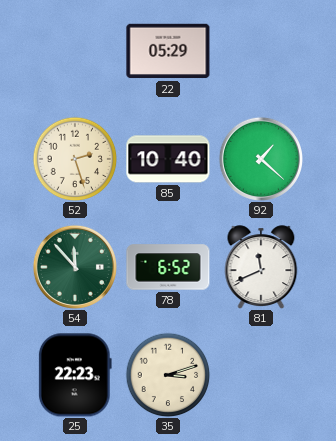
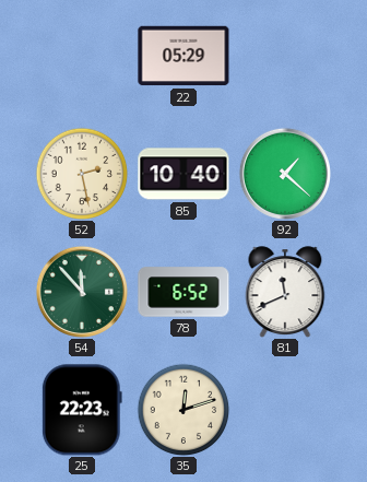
52: 2:27 -> 2:28 (82, 174)
35: 3:12 -> 12:12 (183, 410)
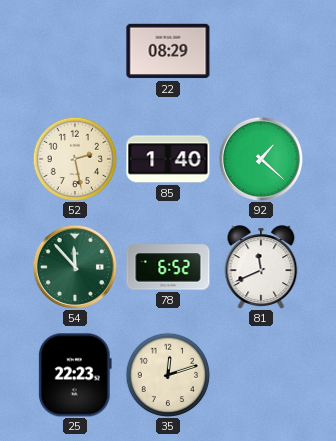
22: 05:29 -> 08:29 (168, 51)
85: 10:40 -> 1:40 (168, 159)
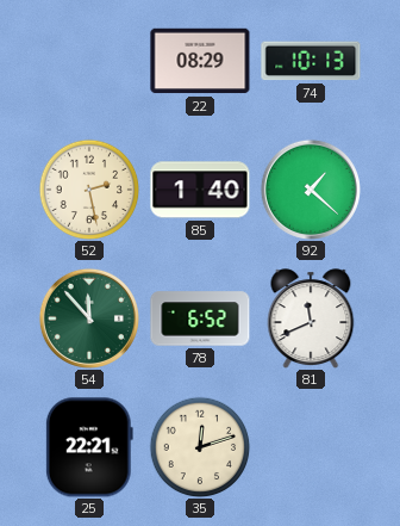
74: none -> 10:13 (311, 61)
25: 22:23 -> 22:21 (89, 447)
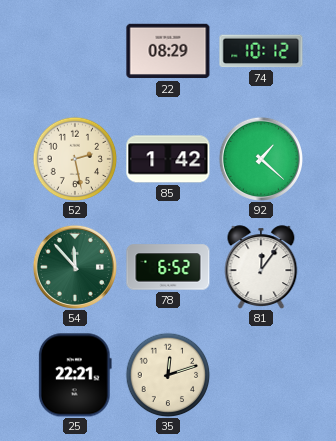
74: 10:13 -> 10:12 (261, 51)
85: 1:40 -> 1:42 (168, 159)
81: 11:41 -> 12:06 (261, 267)
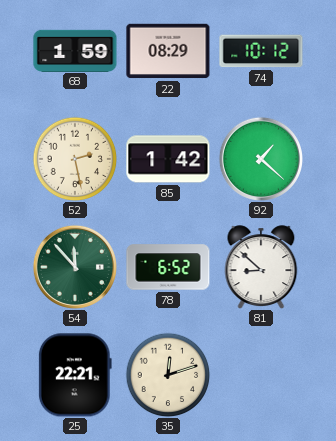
68: none -> 1:59 (75, 50)
81: 12:06 -> 8:52 (261, 267)
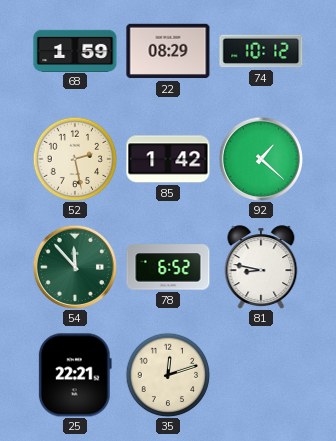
81: 8:52 -> 8:47 (261, 267)
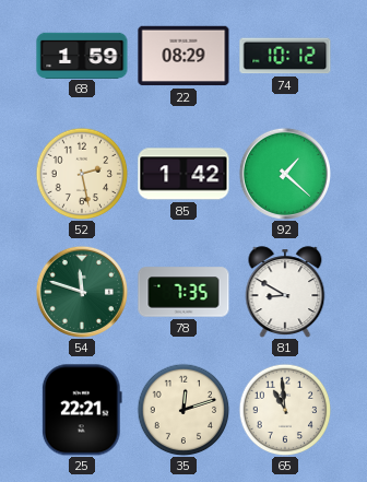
54: 11:53 -> 11:48 (82, 292)
78: 6:52 -> 7:35 (183, 292)
81: 8:47 -> 8:50 (285, 292)
65: none -> 10:59 (285, 410)
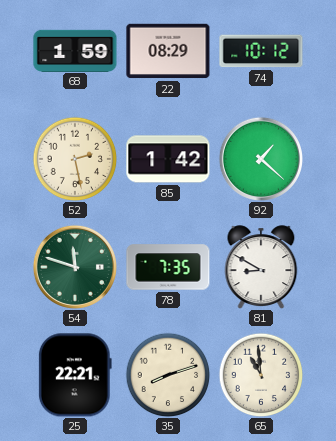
35: 12:12 -> 8:12 (168, 375)
